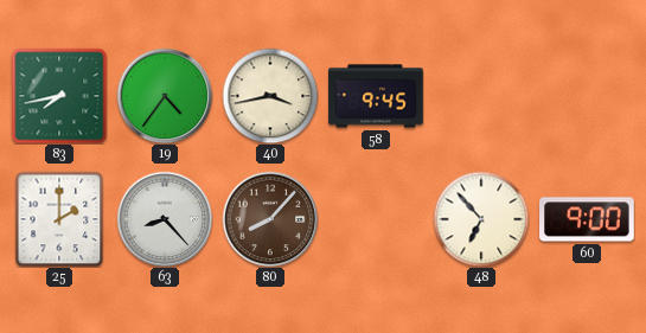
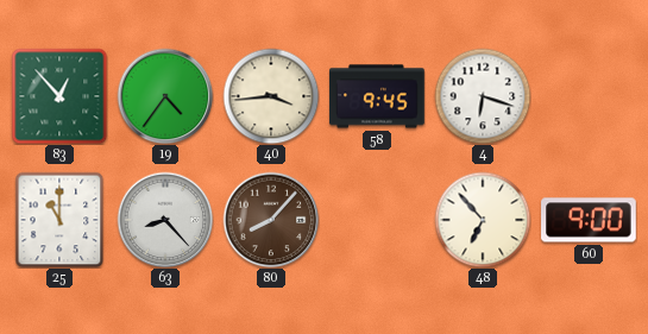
83: 7:43 -> 12:53 (59, 96)
40: 3:43 -> 3:44 (271, 96)
4: none -> 6:18 (483, 96)
25: 2:00 -> 11:00 (59, 220)
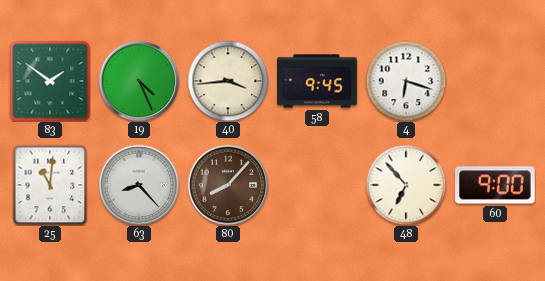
83: 12:53 -> 1:51 (50, 81)
19: 4:36 -> 4:26 (139, 81)
25: 11:00 -> 11:01 (50, 185)
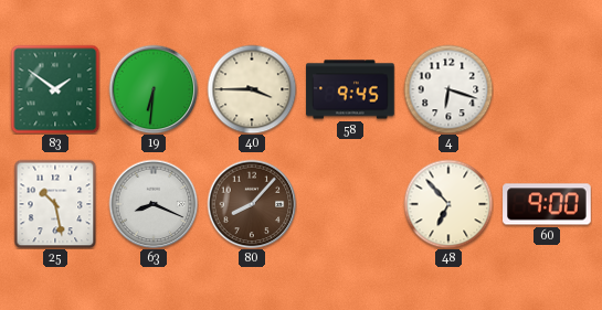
19: 4:26 -> 6:31 (154, 89)
40: 3:44 -> 3:45 (252, 89)
25: 11:01 -> 10:28 (55, 204)
63: 8:23 -> 8:19 (154, 204)
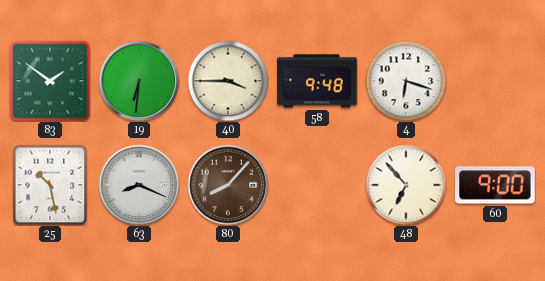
58: 9:45 -> 9:48 (317, 81)
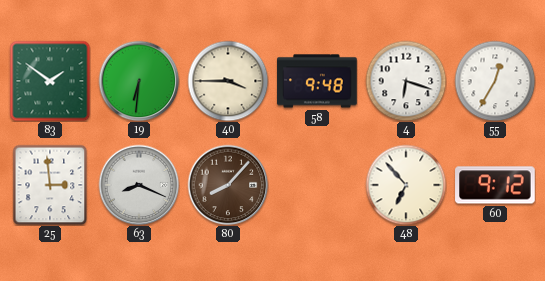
55: none -> 12:35 (495, 81)
25: 10:28 -> 2:59 (50, 185)
60: 9:00 -> 9:12 (495, 185)
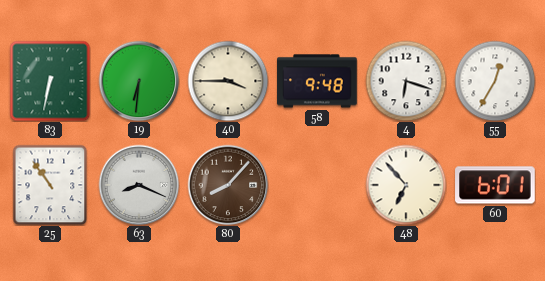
83: 1:51 -> 6:32 (50, 81)
25: 2:59 -> 10:54 (50, 185)
60: 9:12 -> 6:01 (495, 185)
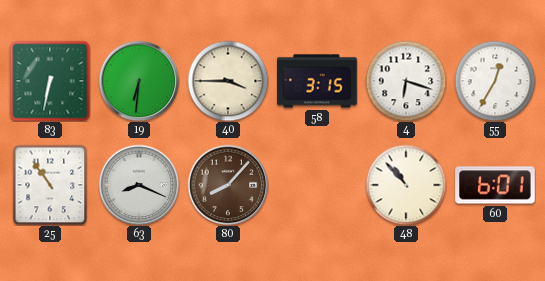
58: 9:48 -> 3:15 (317, 81)
48: 6:53 -> 10:53 (406, 185)
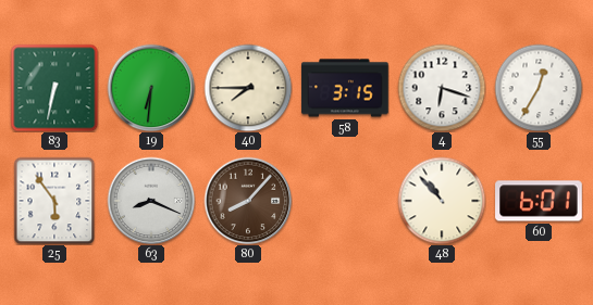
40: 3:45 -> 7:45 (248, 88)
25: 10:54 -> 5:54 (54, 201)
